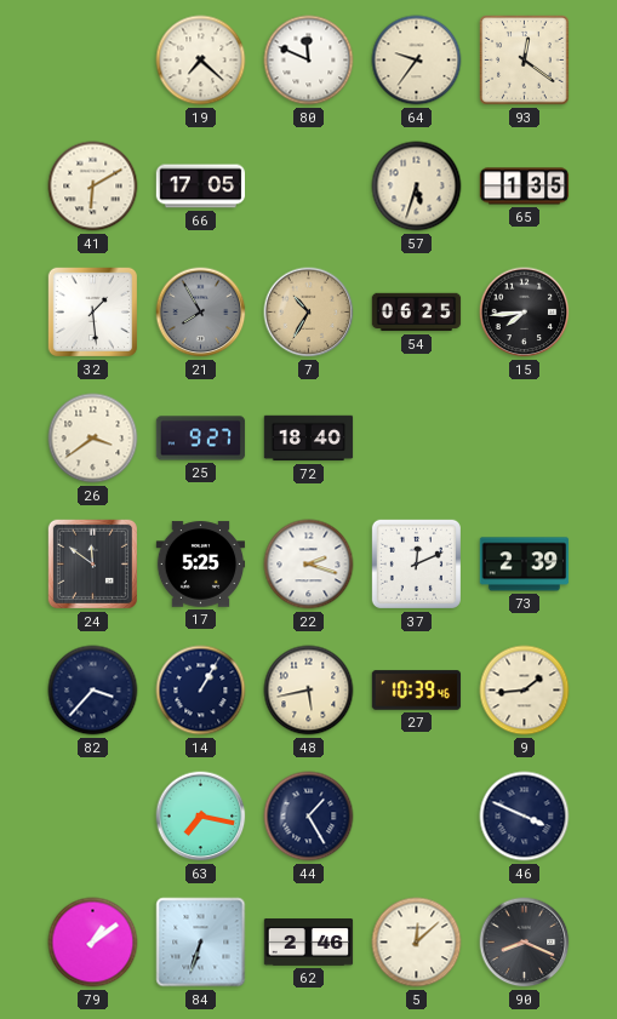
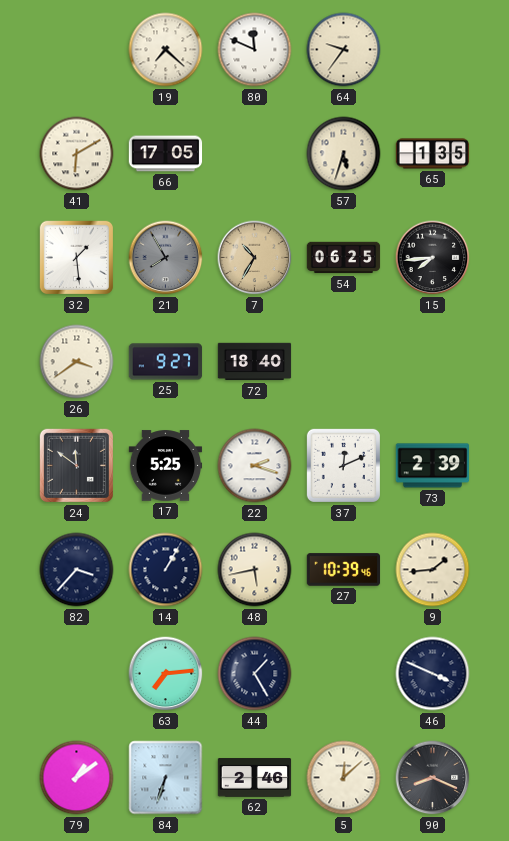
93: 12:21 -> none (525, 61)
63: 7:17 -> 7:14 (166, 674)
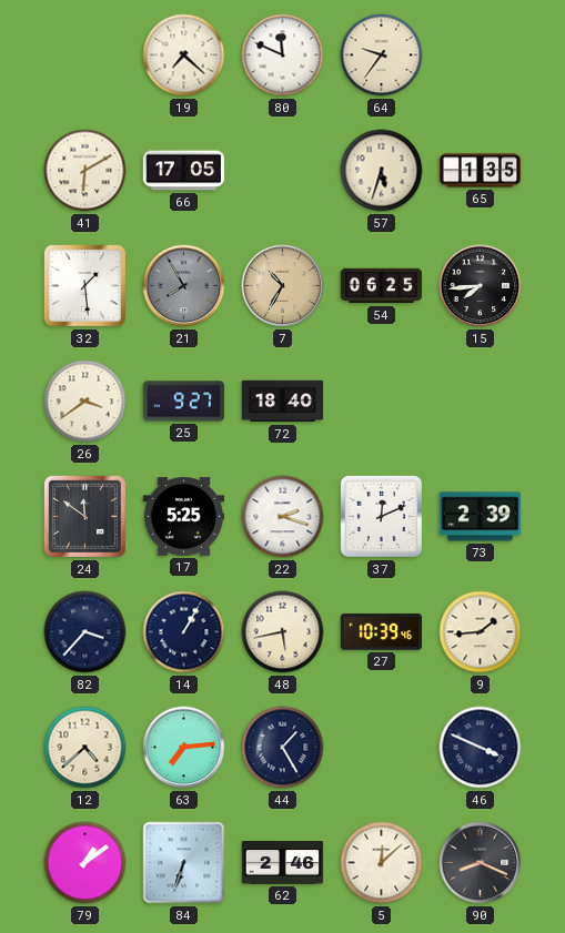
12: none -> 4:38 (85, 748)
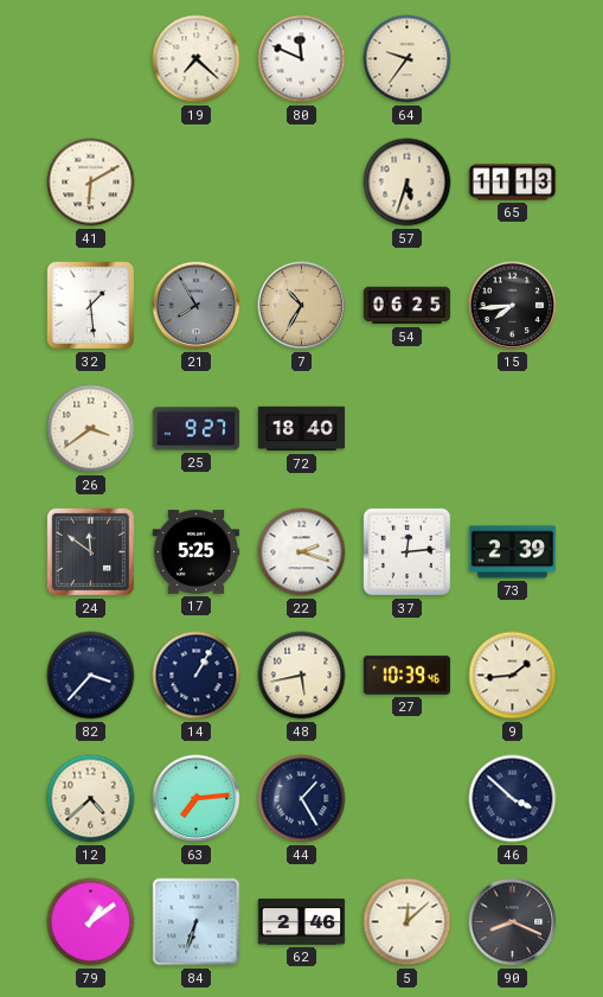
66: 17:05 -> none (184, 171)
65: 1:35 -> 11:13 (513, 183)
37: 12:11 -> 12:14 (406, 551)
46: 3:49 -> 3:52 (513, 799)
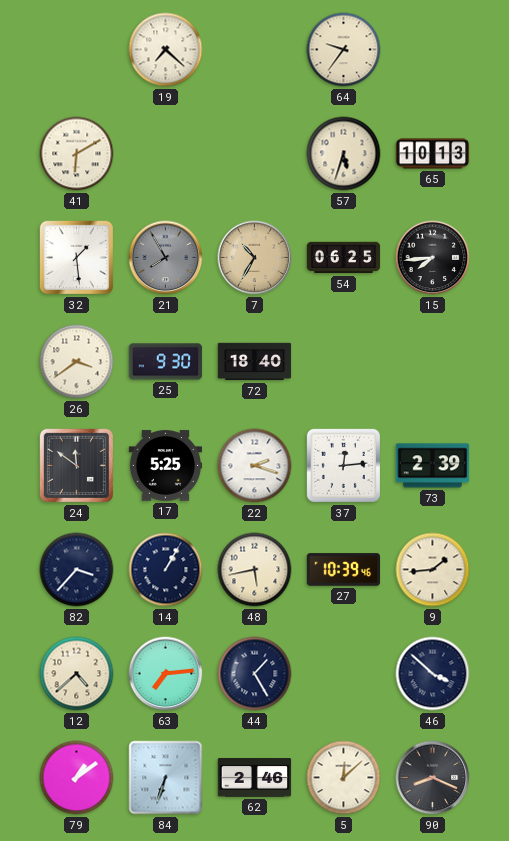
80: 11:49 -> none (302, 59)
65: 11:13 -> 10:13 (433, 154)
25: 9:27 -> 9:30 (166, 362)
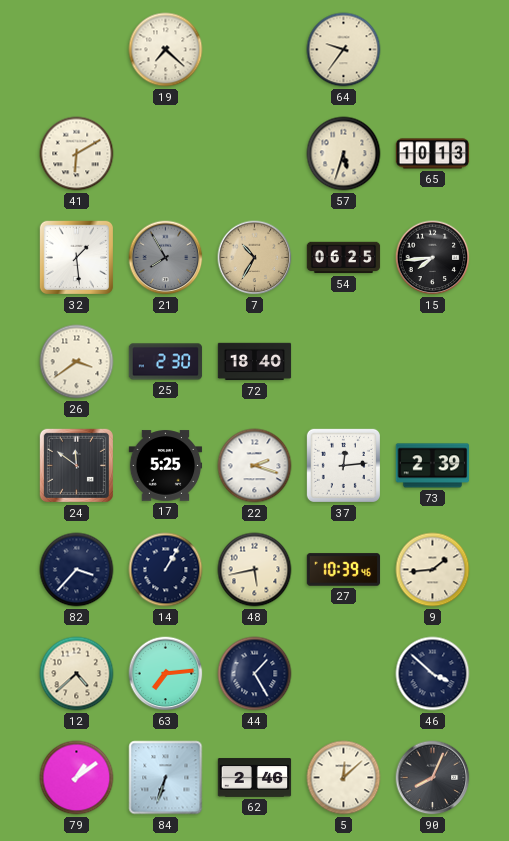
25: 9:30 -> 2:30 (166, 362)
90: 8:19 -> 8:04 (433, 778)
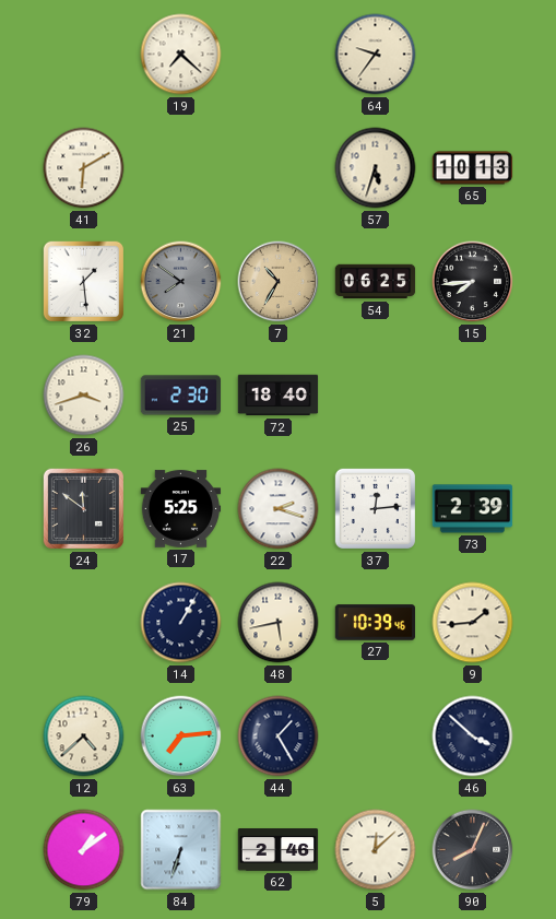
21: 7:55 -> 7:51 (181, 282)
26: 3:39 -> 3:42 (84, 396)
82: 3:37 -> none (77, 570)
